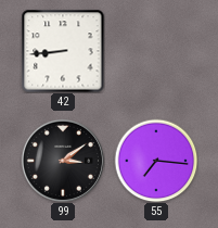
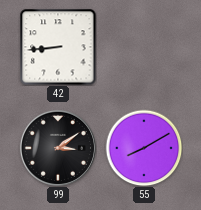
55: 7:16 -> 8:10 (144, 148)
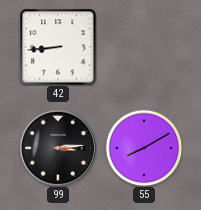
99: 3:09 -> 3:14 (58, 148)
